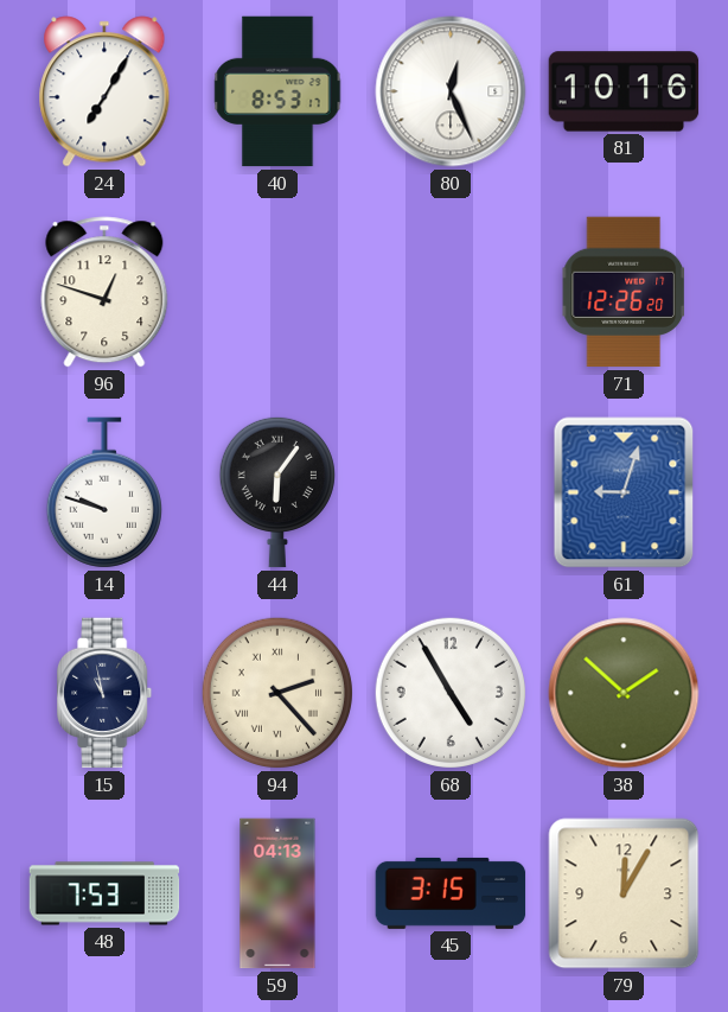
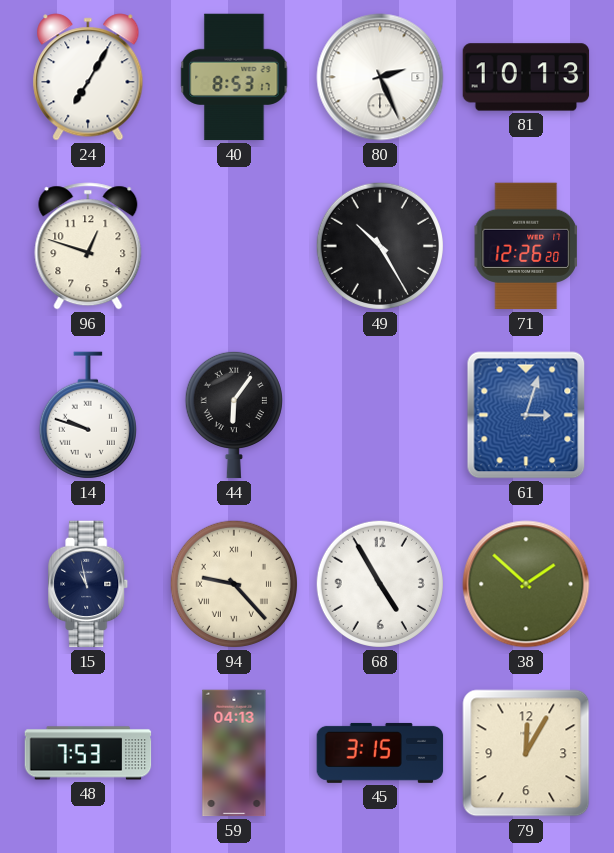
80: 12:26 -> 2:26 (380, 77)
81: 10:16 -> 10:13 (526, 77)
49: none -> 10:25 (380, 246)
61: 9:03 -> 3:03 (526, 415)
94: 2:23 -> 9:23 (234, 584)
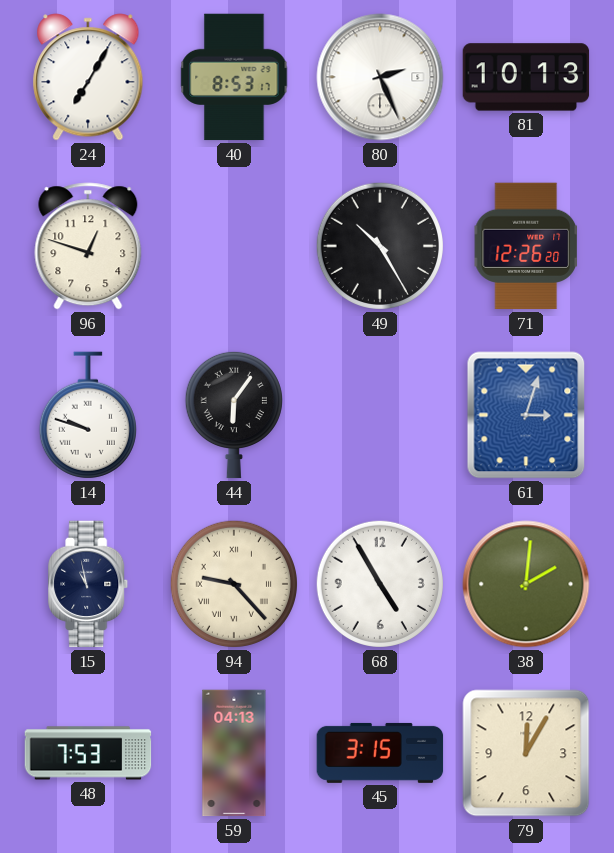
38: 1:52 -> 2:01 (526, 584)
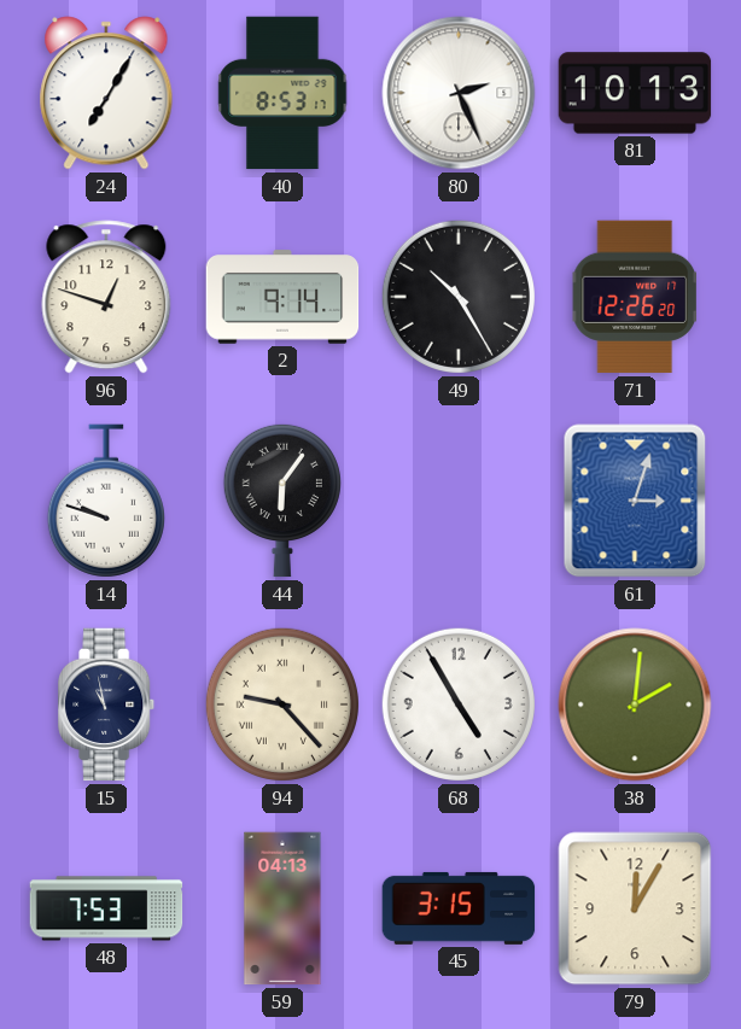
2: none -> 9:14 (282, 297)
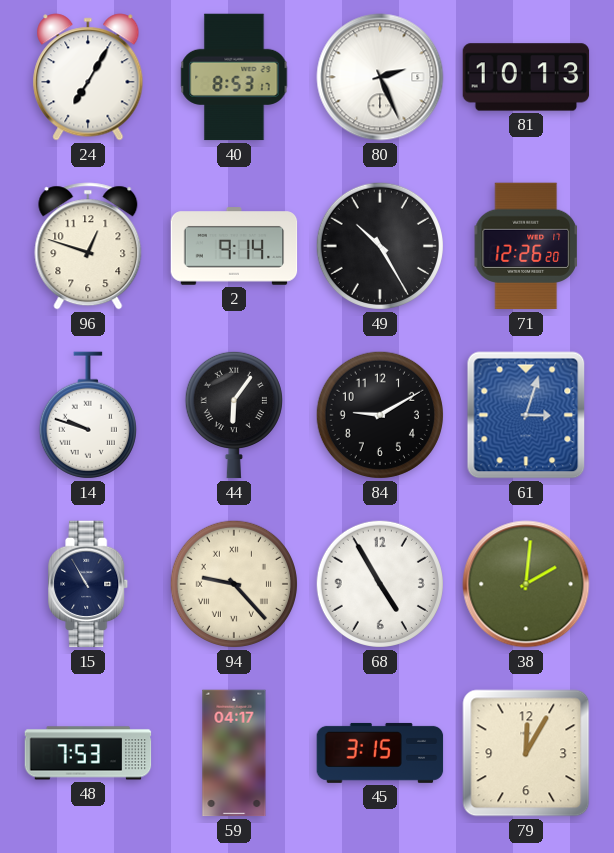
84: none -> 9:10 (380, 415)
15: 10:58 -> 10:55 (89, 584)
59: 04:13 -> 04:17 (234, 753)
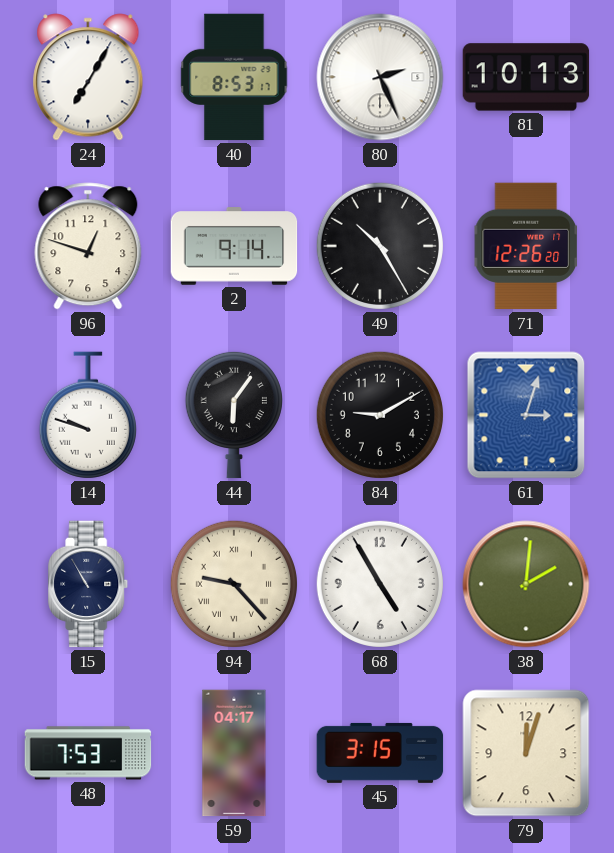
79: 12:05 -> 12:03 (526, 753)
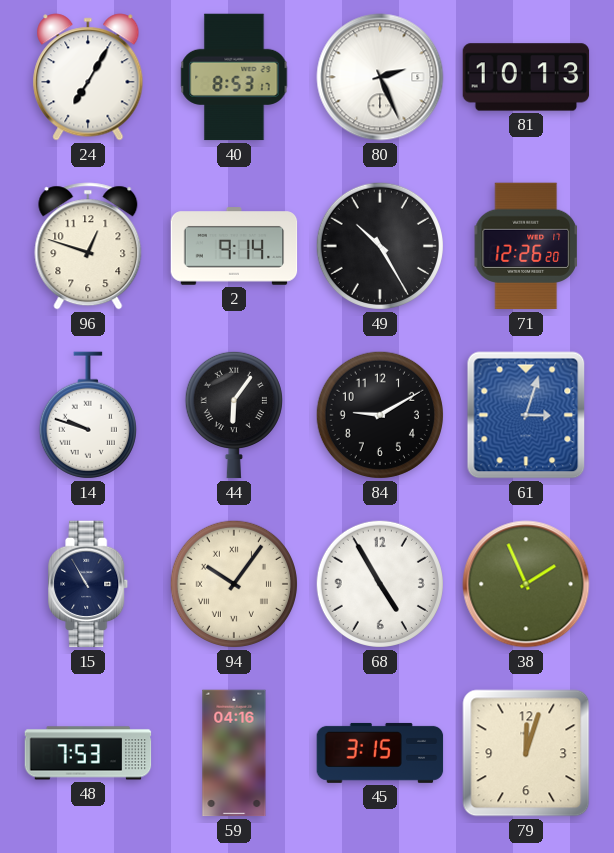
94: 9:23 -> 10:06 (234, 584)
38: 2:01 -> 1:56 (526, 584)
59: 04:17 -> 04:16 (234, 753)
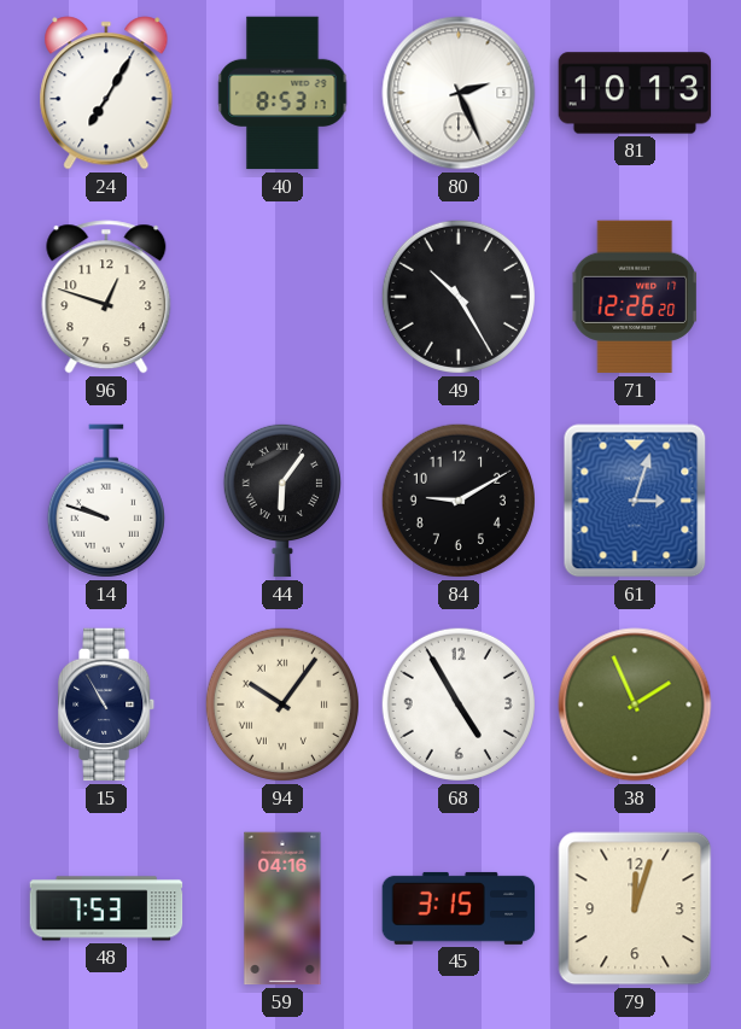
2: 9:14 -> none (234, 246)
